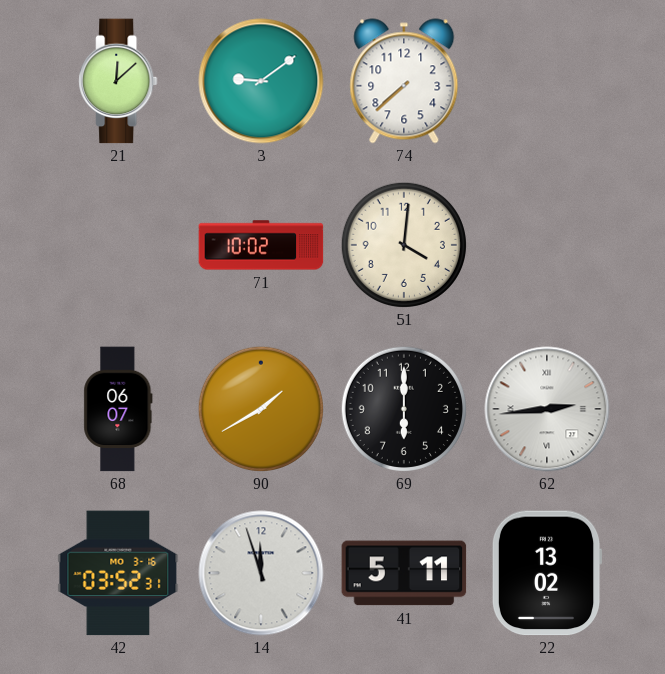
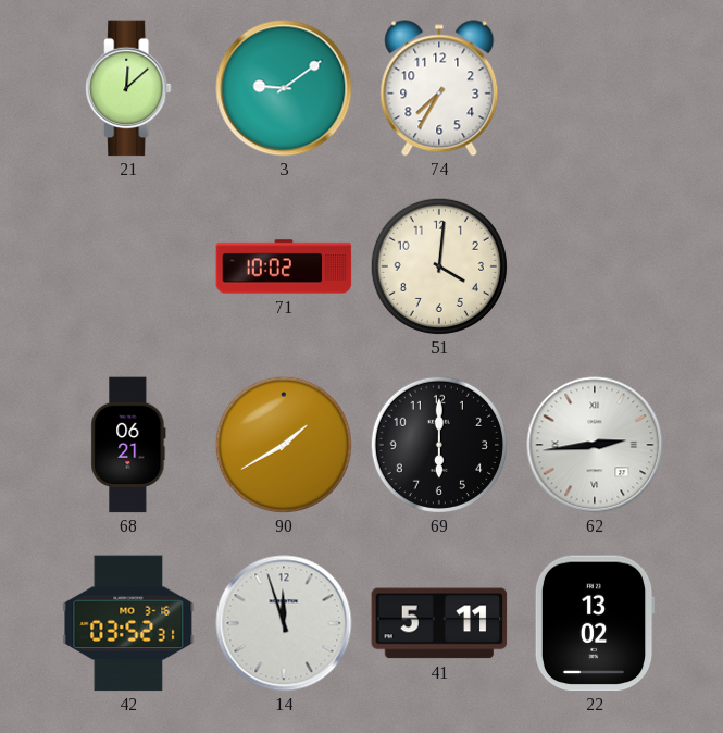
74: 7:38 -> 7:35 (439, 88)
68: 06:07 -> 06:21 (128, 445)
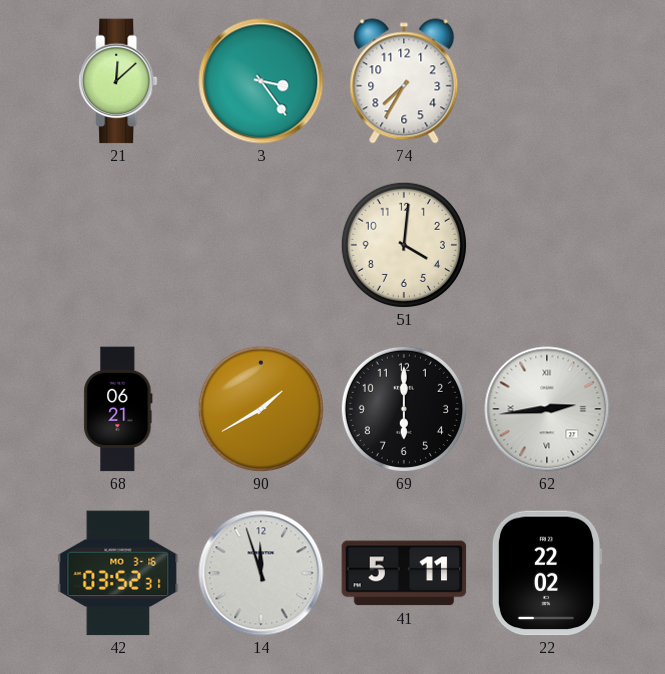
3: 9:09 -> 3:24 (261, 81)
71: 10:02 -> none (284, 266)
22: 13:02 -> 22:02 (547, 573)
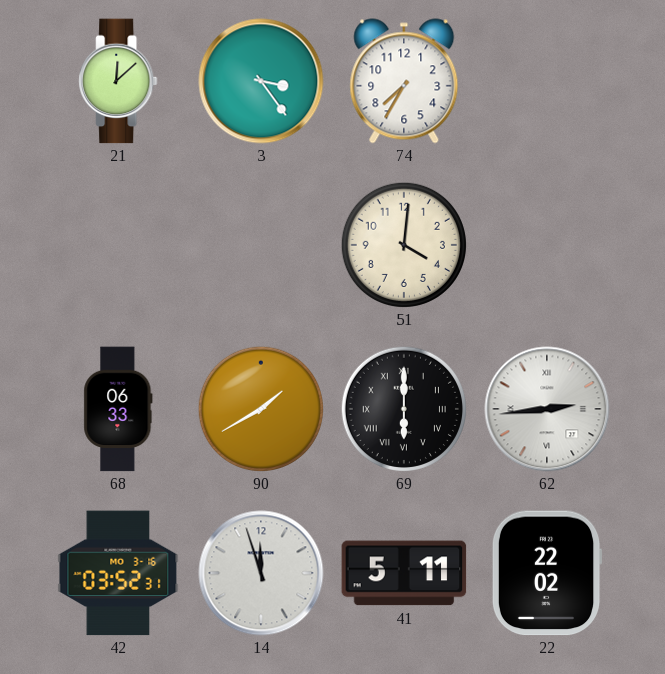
68: 06:21 -> 06:33 (118, 409)
69 numerals: Arabic -> Roman (404, 409)
